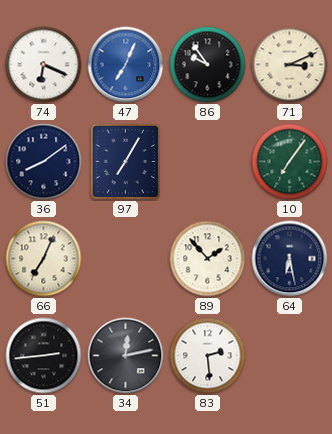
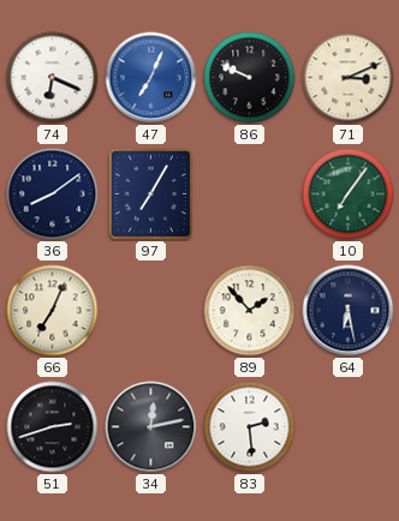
86: 9:54 -> 9:49 (250, 78)
51: 2:44 -> 2:42 (53, 427)
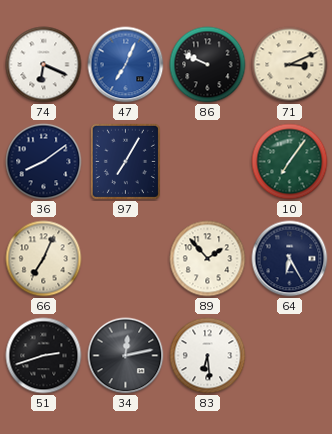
64: 6:28 -> 6:25 (290, 259)
83: 2:29 -> 6:29 (208, 356)
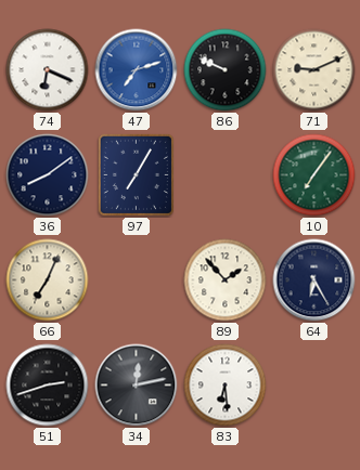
47: 7:04 -> 7:12 (137, 70)
71: 3:11 -> 9:11 (314, 70)
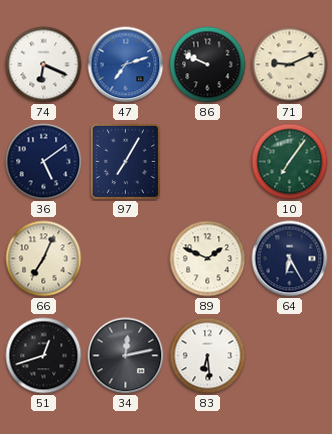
36: 8:09 -> 5:09 (44, 162)
89: 1:53 -> 1:49 (208, 259)
51: 2:42 -> 12:42 (44, 356)
